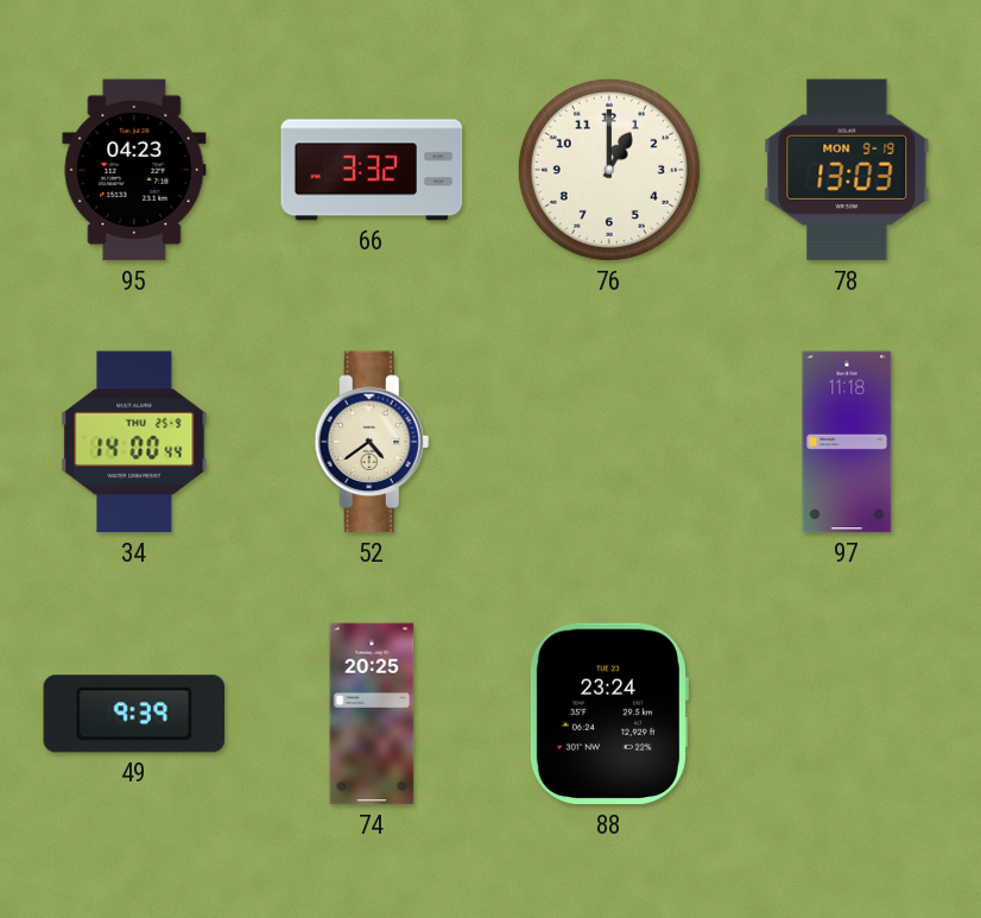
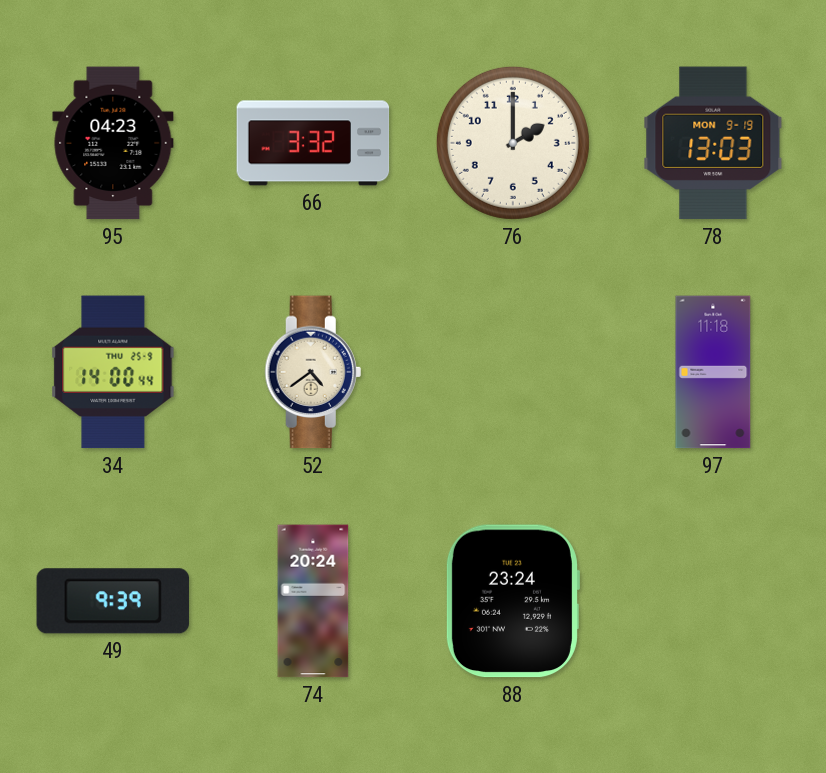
76: 1:00 -> 2:00 (513, 143)
74: 20:25 -> 20:24 (313, 601)
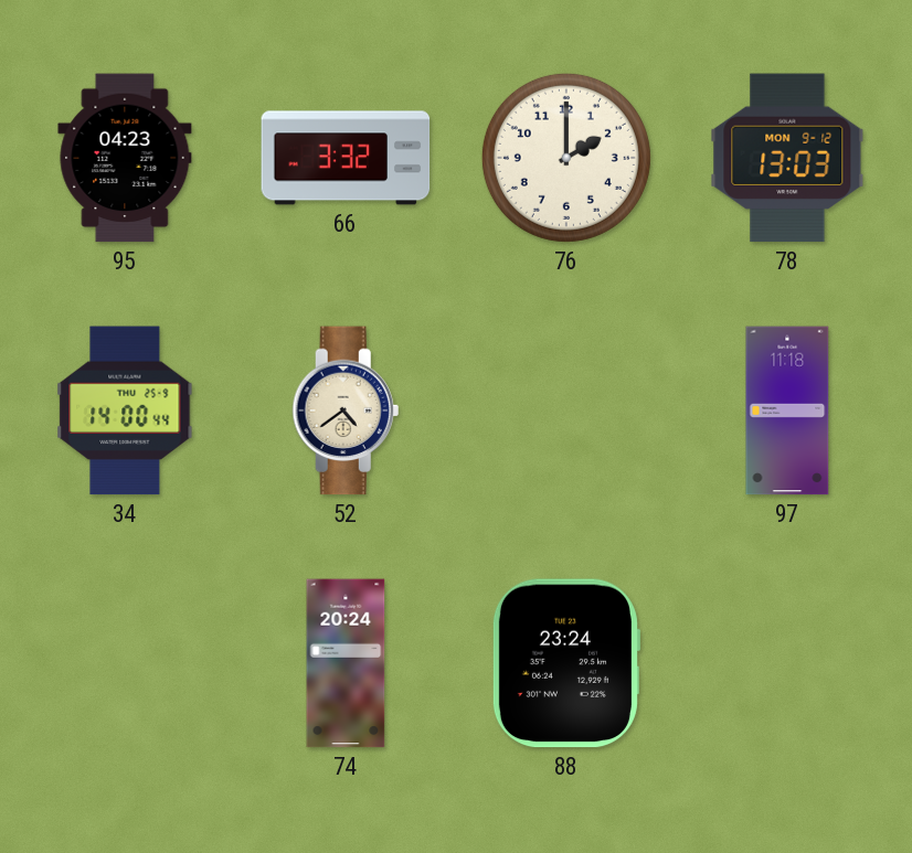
78 date: MON 9-19 -> MON 9-12 (787, 158)
49: 9:39 -> none (113, 601)
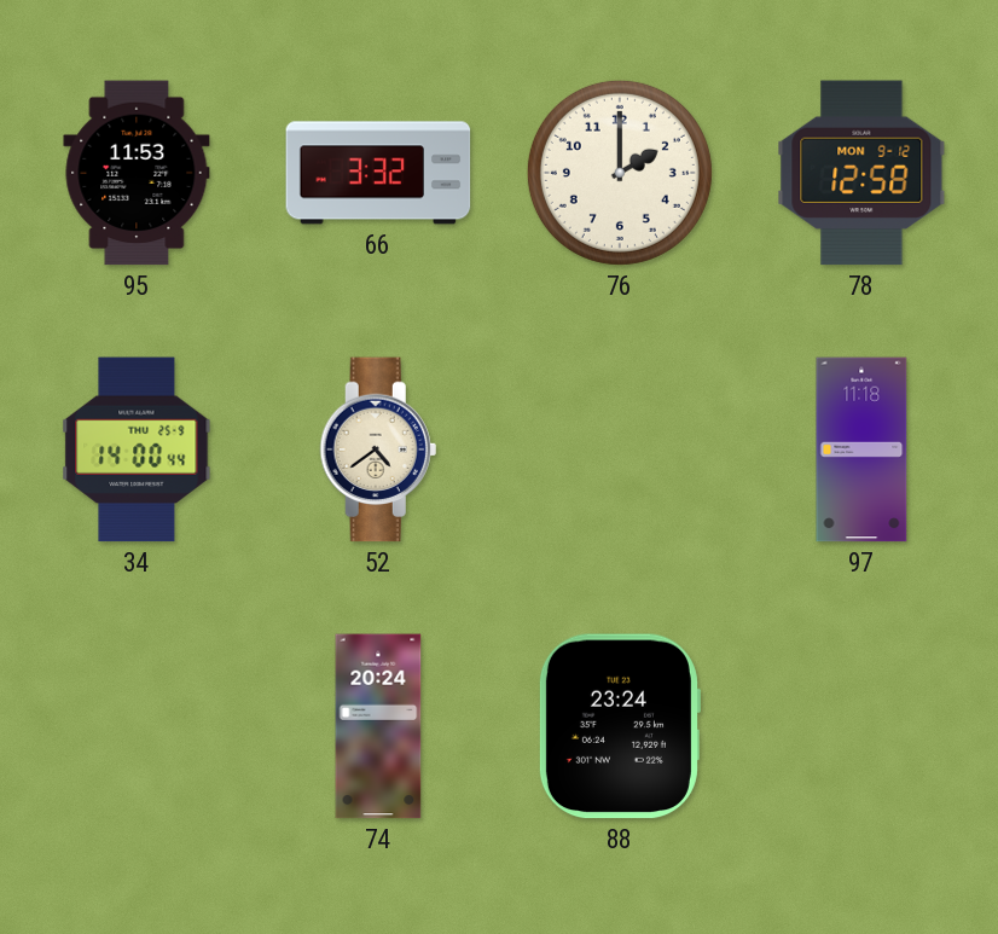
95: 04:23 -> 11:53 (137, 173)
78: 13:03 -> 12:58 (861, 173)
